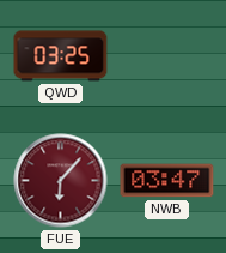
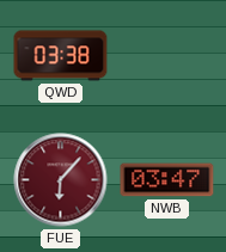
QWD: 03:25 -> 03:38 (61, 56)
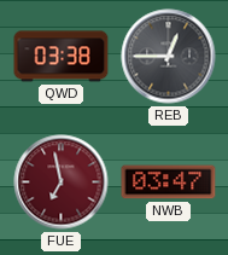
REB: none -> 12:45 (169, 57)
FUE: 6:07 -> 6:58 (62, 182)
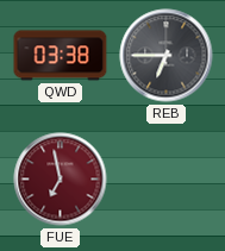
REB: 12:45 -> 6:45 (167, 56)
NWB: 03:47 -> none (169, 182)
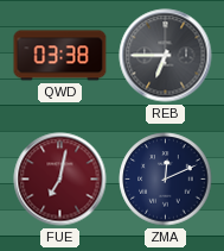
FUE: 6:58 -> 7:02 (60, 180)
ZMA: none -> 12:11 (166, 180)
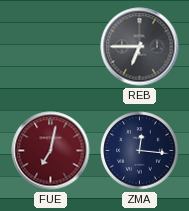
QWD: 03:38 -> none (60, 56)
ZMA: 12:11 -> 12:16 (140, 151)
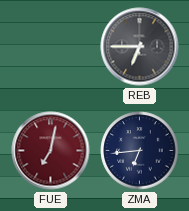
ZMA: 12:16 -> 6:44 (140, 151)
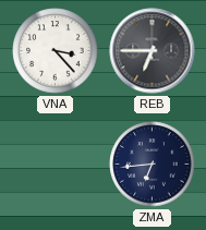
VNA: none -> 3:23 (56, 51)
FUE: 7:02 -> none (51, 151)
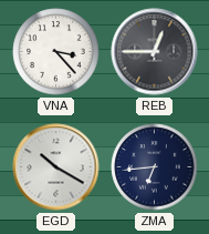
REB: 6:45 -> 12:45 (155, 52)
EGD: none -> 10:20 (56, 167)
